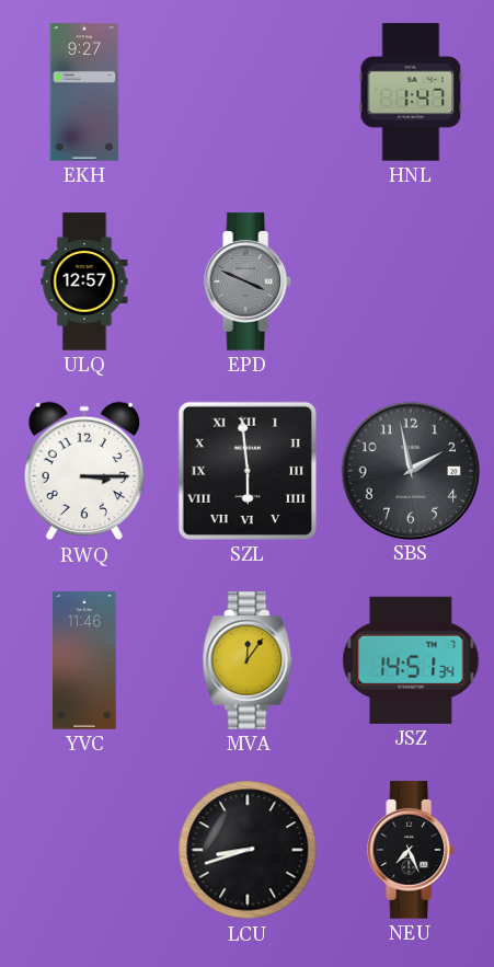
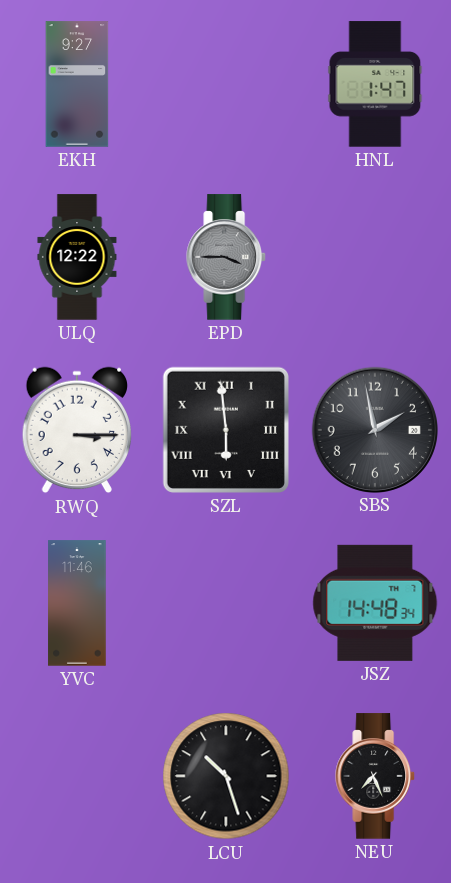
ULQ: 12:57 -> 12:22 (77, 257)
EPD: 3:49 -> 3:45 (227, 257)
MVA: 12:06 -> none (248, 660)
JSZ: 14:51 -> 14:48 (375, 603)
LCU: 8:42 -> 10:27 (226, 776)
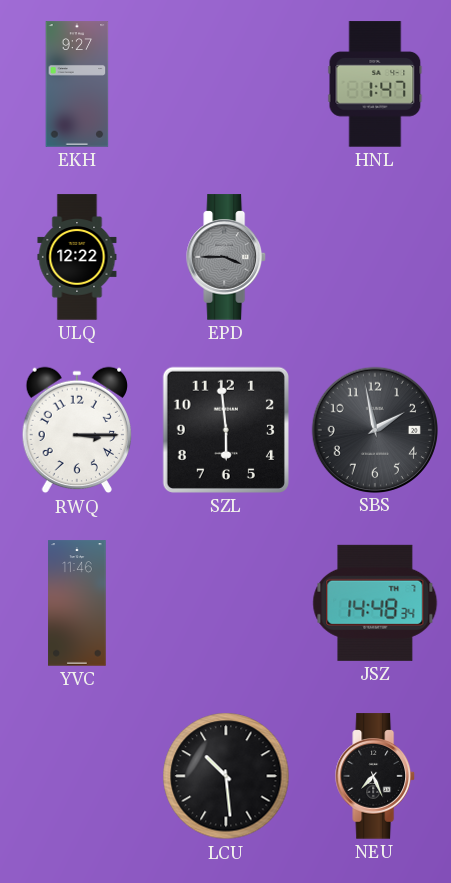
SZL numerals: Roman -> Arabic (226, 430)
LCU: 10:27 -> 10:29 (226, 776)
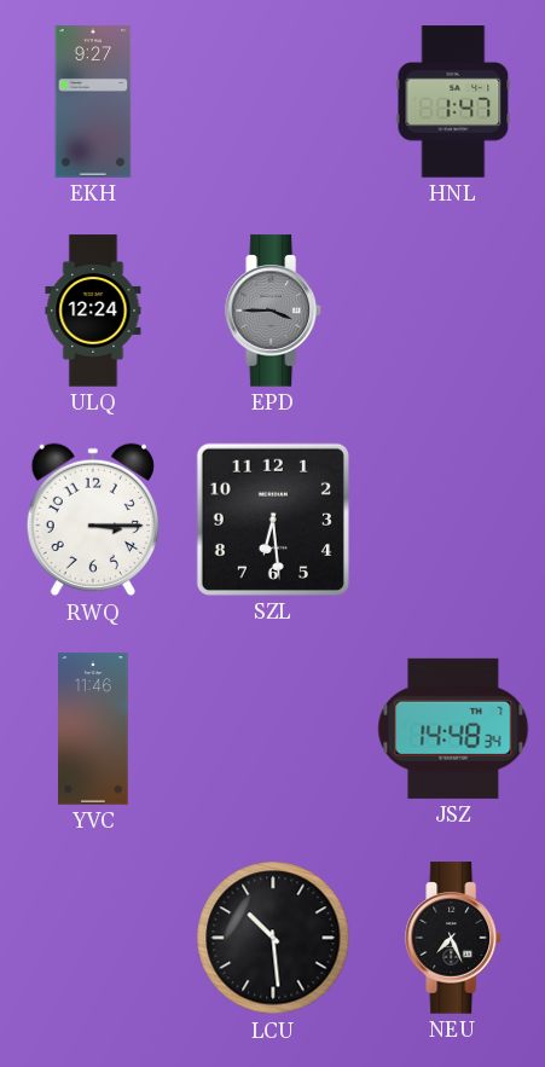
ULQ: 12:22 -> 12:24 (93, 311)
SZL: 5:59 -> 6:29 (273, 520)
SBS: 1:58 -> none (374, 429)
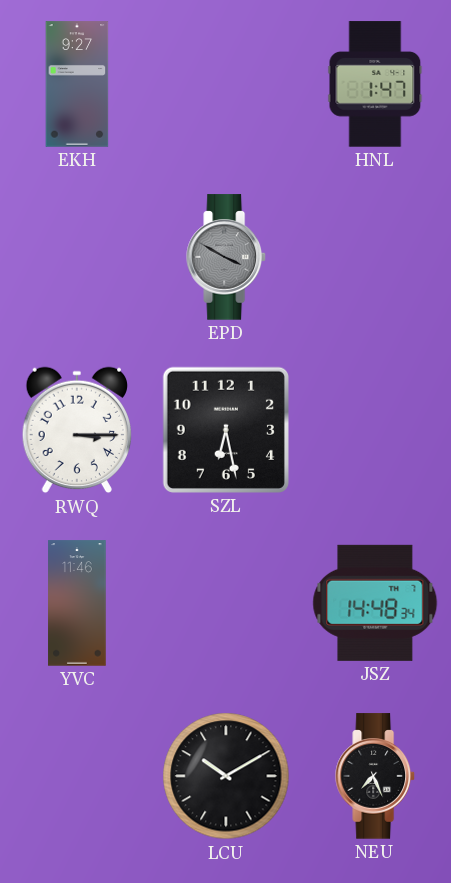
ULQ: 12:24 -> none (93, 311)
EPD: 3:45 -> 3:50 (227, 257)
SZL: 6:29 -> 6:28 (226, 430)
LCU: 10:29 -> 10:10 (226, 776)
